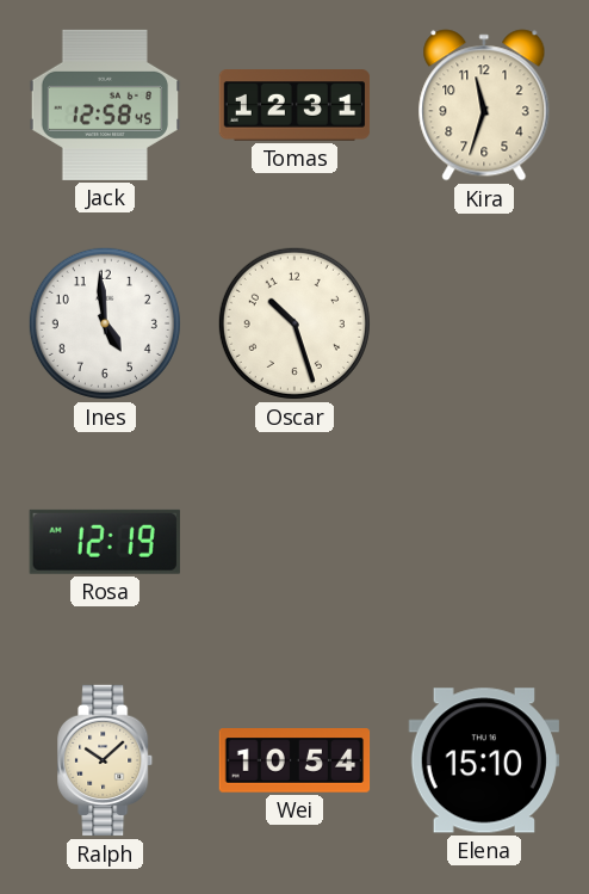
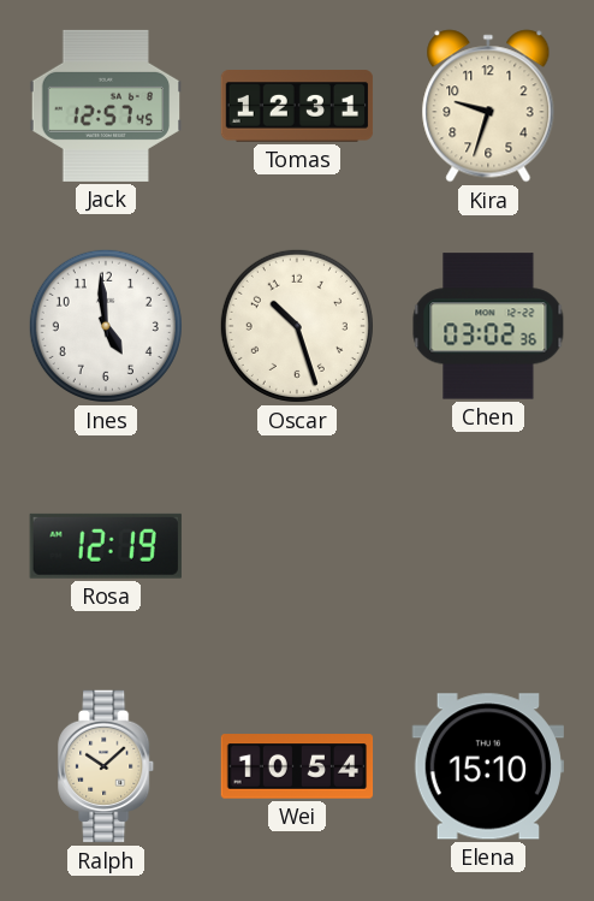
Jack: 12:58 -> 12:57 (106, 106)
Kira: 11:33 -> 9:33 (488, 106)
Chen: none -> 03:02 (488, 326)
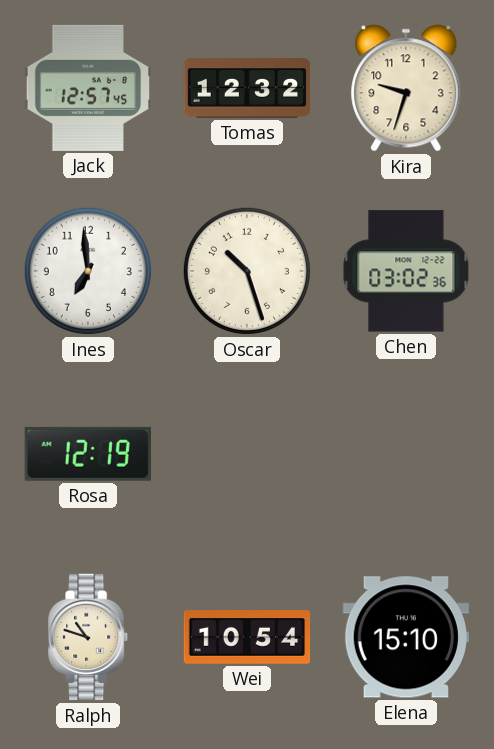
Tomas: 12:31 -> 12:32 (247, 88)
Ines: 4:59 -> 6:59 (88, 271)
Ralph: 10:08 -> 10:48 (89, 637)
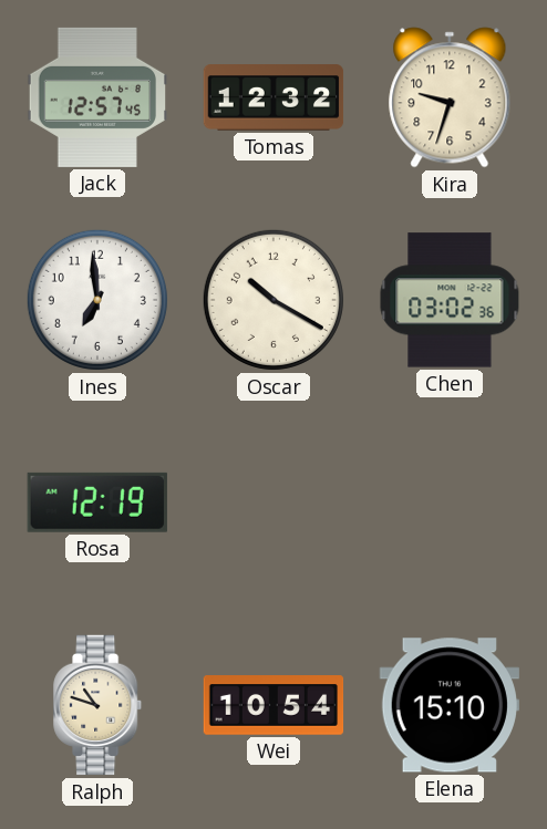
Oscar: 10:27 -> 10:20 (273, 300)
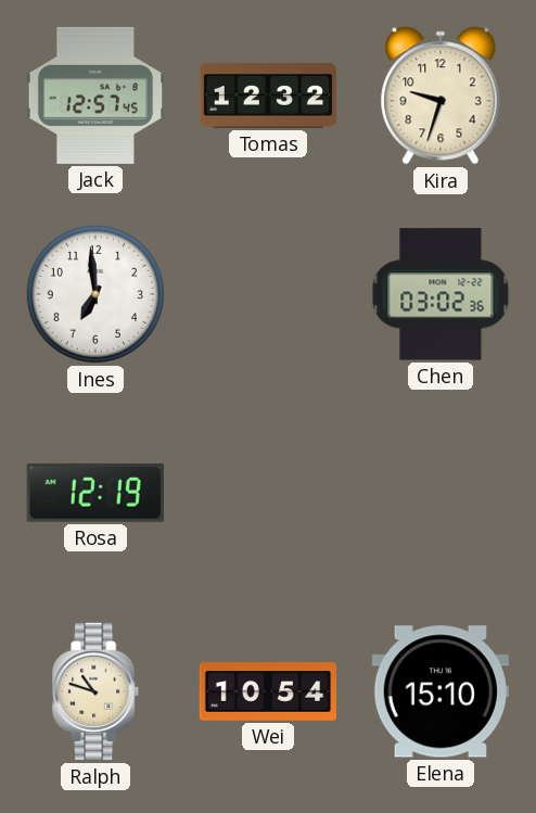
Oscar: 10:20 -> none (273, 300)
